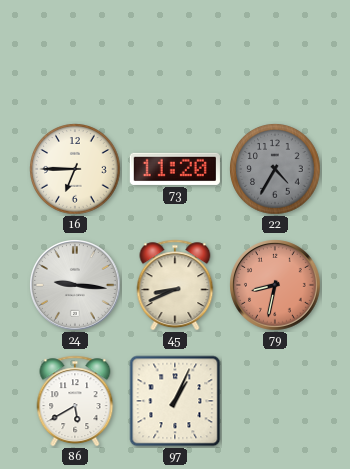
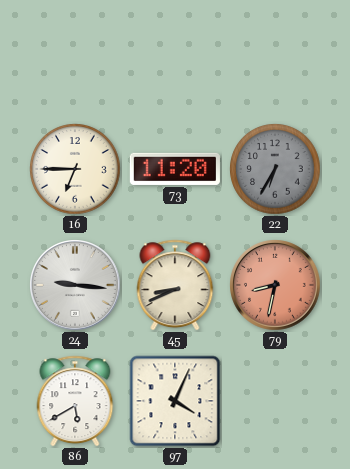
22: 4:35 -> 6:35 (275, 169)
97: 1:04 -> 4:04 (175, 401)
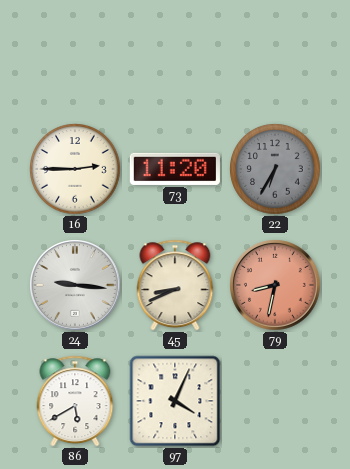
16: 6:45 -> 2:45 (75, 169)
